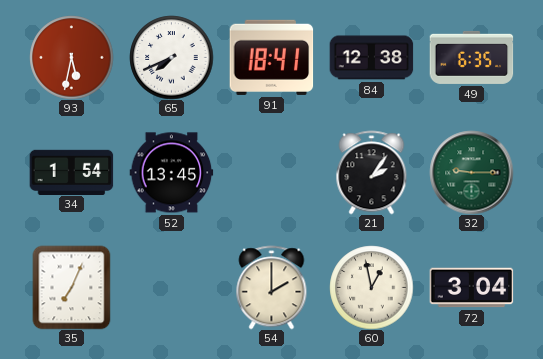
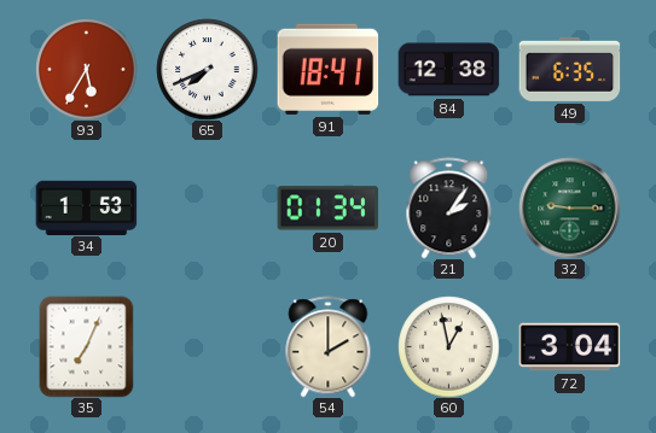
93: 5:32 -> 5:35 (86, 69)
34: 1:54 -> 1:53 (86, 207)
52: 13:45 -> none (171, 173)
20: none -> 01:34 (327, 209)
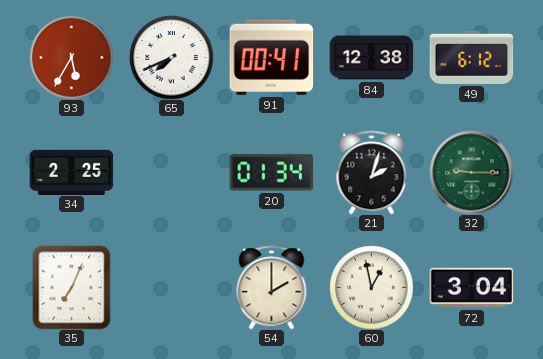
91: 18:41 -> 00:41 (271, 57)
49: 6:35 -> 6:12 (471, 57)
34: 1:53 -> 2:25 (71, 172)
21: 2:06 -> 2:03 (372, 172)
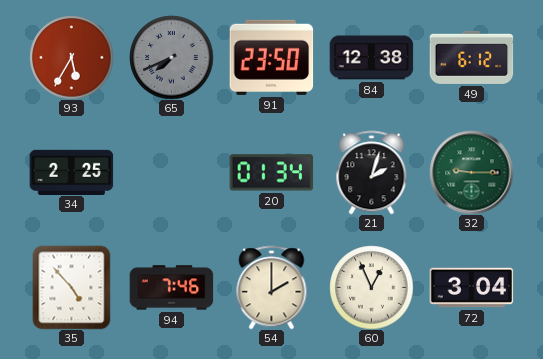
65 dial: white -> grey (171, 57)
91: 00:41 -> 23:50 (271, 57)
35: 7:04 -> 4:53 (72, 287)
94: none -> 7:46 (171, 288)
60: 12:58 -> 12:56 (371, 287)
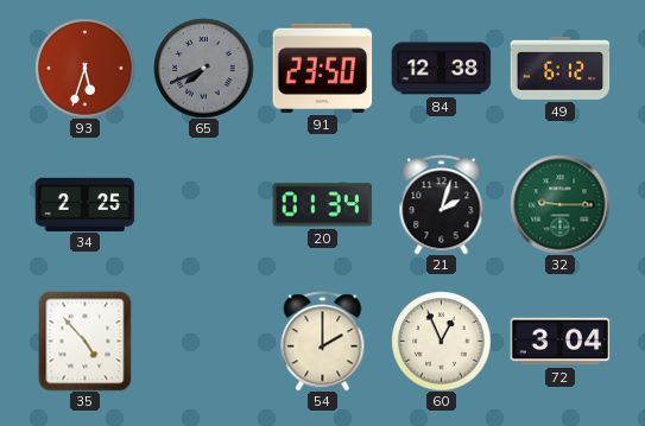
93: 5:35 -> 5:33 (84, 68)
94: 7:46 -> none (171, 288)
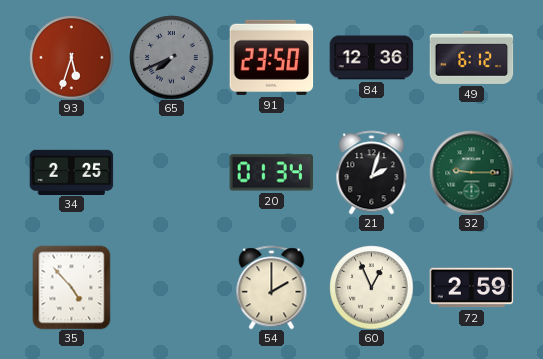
84: 12:38 -> 12:36 (371, 58)
72: 3:04 -> 2:59 (471, 288)
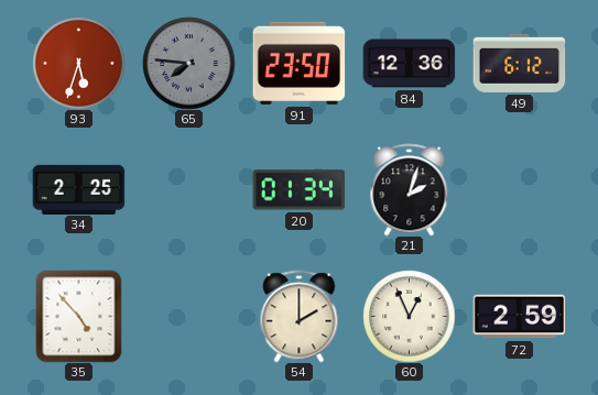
65: 7:41 -> 7:46 (188, 63)
32: 9:15 -> none (471, 172)
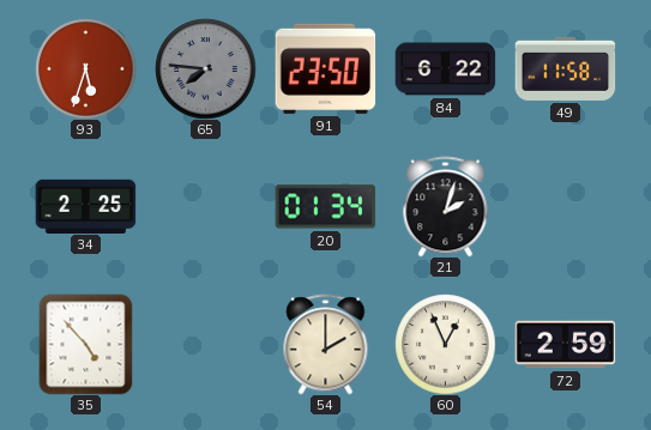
84: 12:36 -> 6:22 (445, 69)
49: 6:12 -> 11:58 (565, 68)
